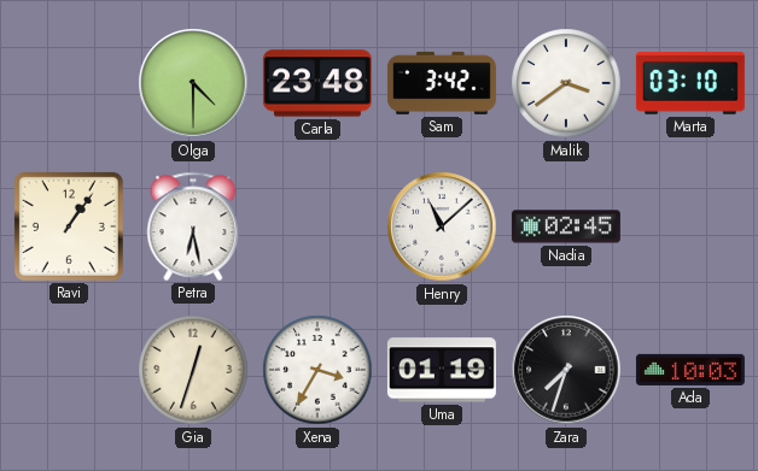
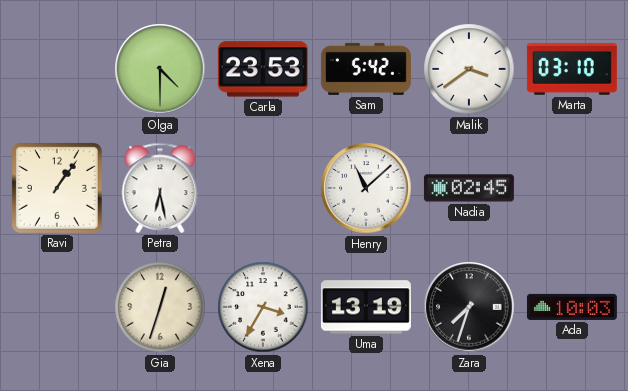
Carla: 23:48 -> 23:53 (263, 69)
Sam: 3:42 -> 5:42 (366, 69)
Uma: 01:19 -> 13:19 (366, 307)
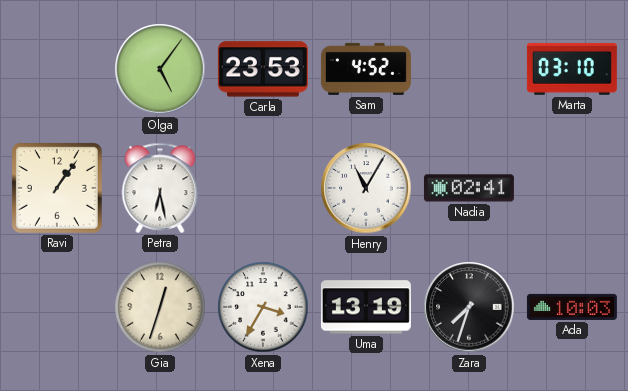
Olga: 4:30 -> 5:06 (160, 69)
Sam: 5:42 -> 4:52 (366, 69)
Malik: 3:39 -> none (469, 69)
Henry: 11:08 -> 11:05 (366, 188)
Nadia: 02:45 -> 02:41 (469, 188)
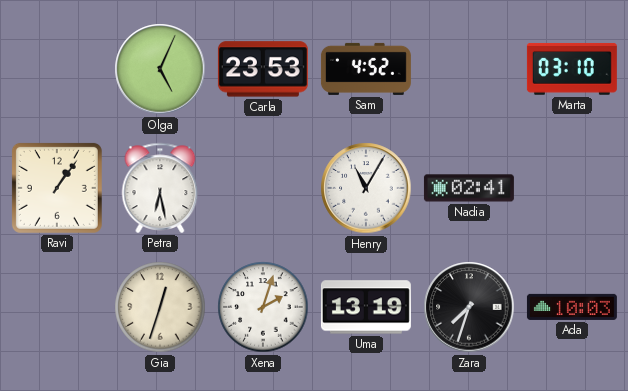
Olga: 5:06 -> 5:04 (160, 69)
Xena: 3:35 -> 2:03 (263, 307)
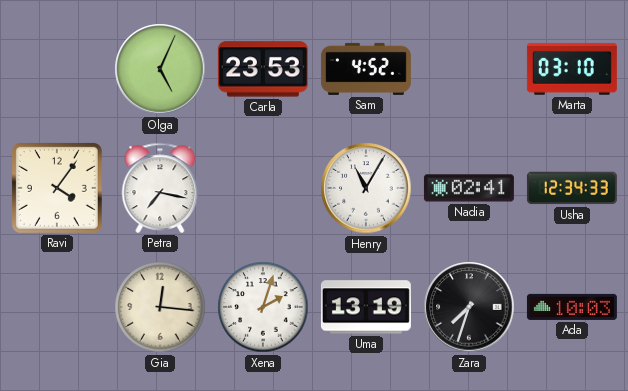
Ravi: 1:06 -> 4:06 (57, 188)
Petra: 6:28 -> 7:17 (160, 188)
Usha: none -> 12:34 (572, 188)
Gia: 12:33 -> 12:16 (160, 307)
